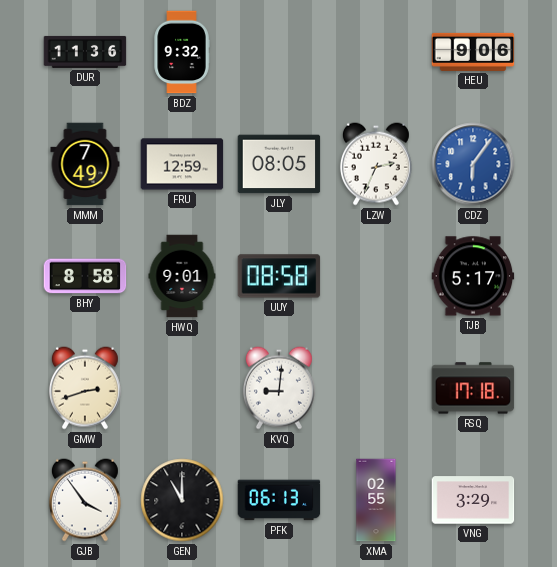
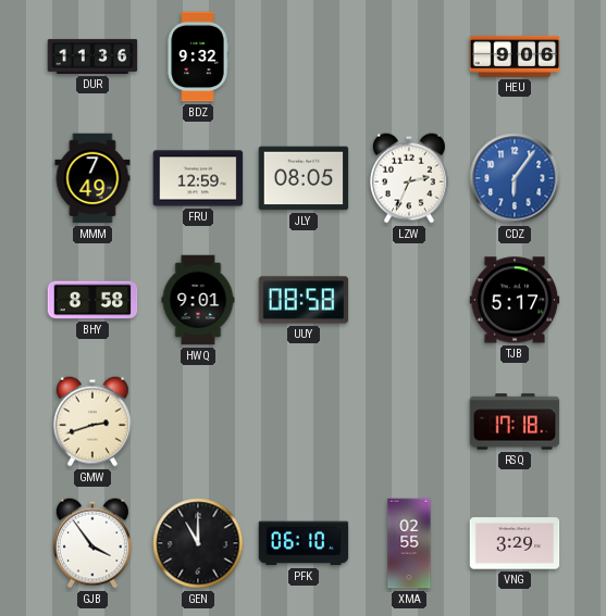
KVQ: 9:01 -> none (279, 388)
PFK: 06:13 -> 06:10 (304, 543)
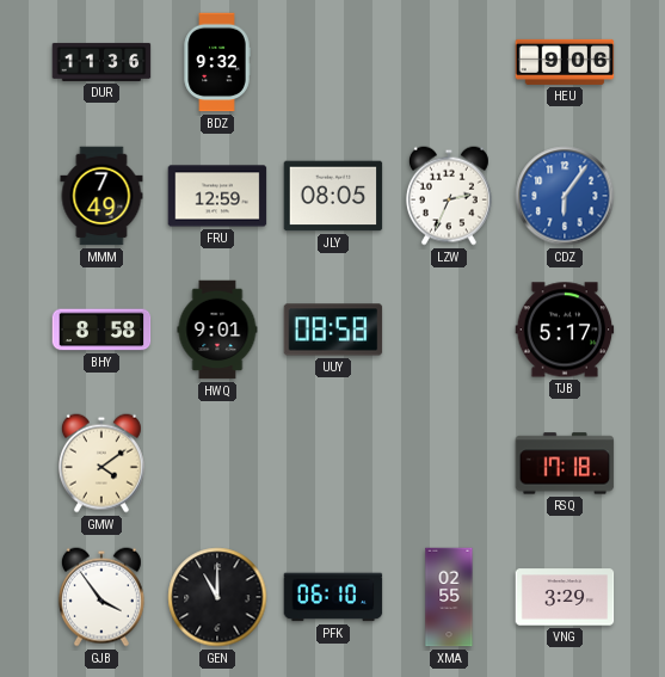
GMW: 2:42 -> 4:09 (101, 463)
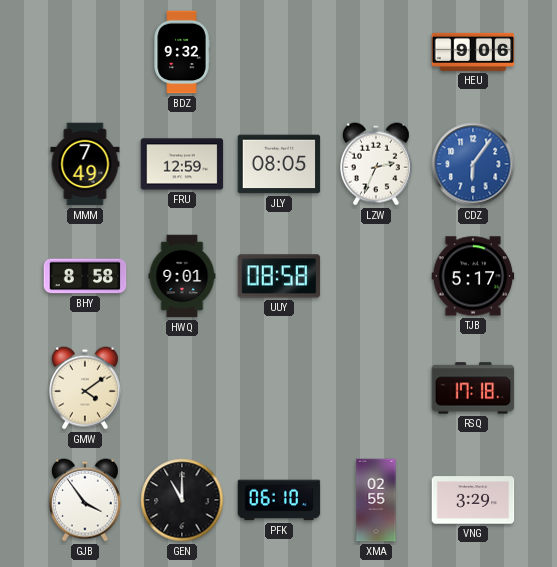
DUR: 11:36 -> none (101, 62)
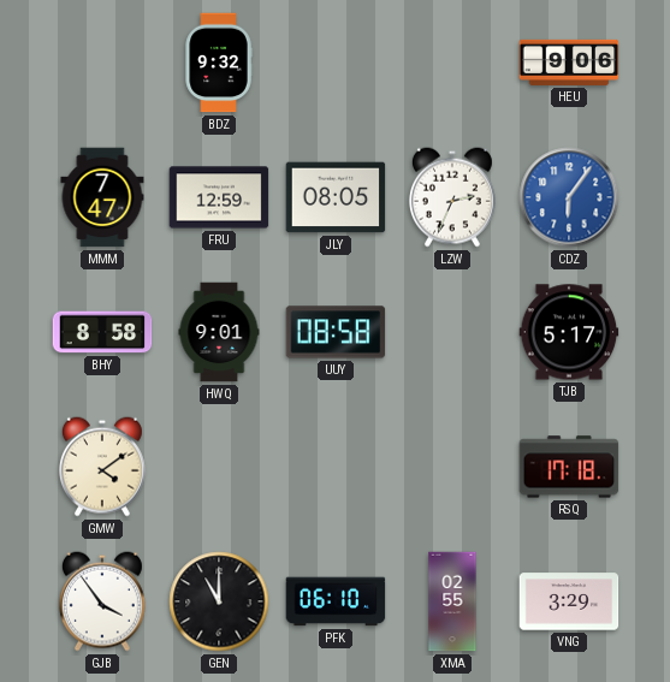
MMM: 7:49 -> 7:47 (102, 197)
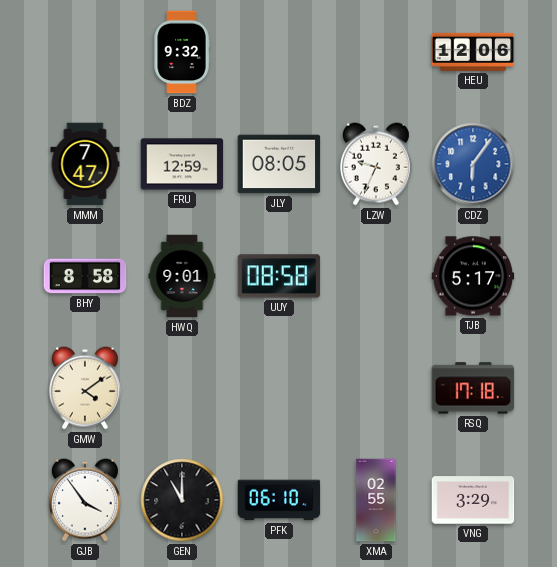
HEU: 9:06 -> 12:06 (473, 52)
LZW: 2:34 -> 9:34 (376, 164)
